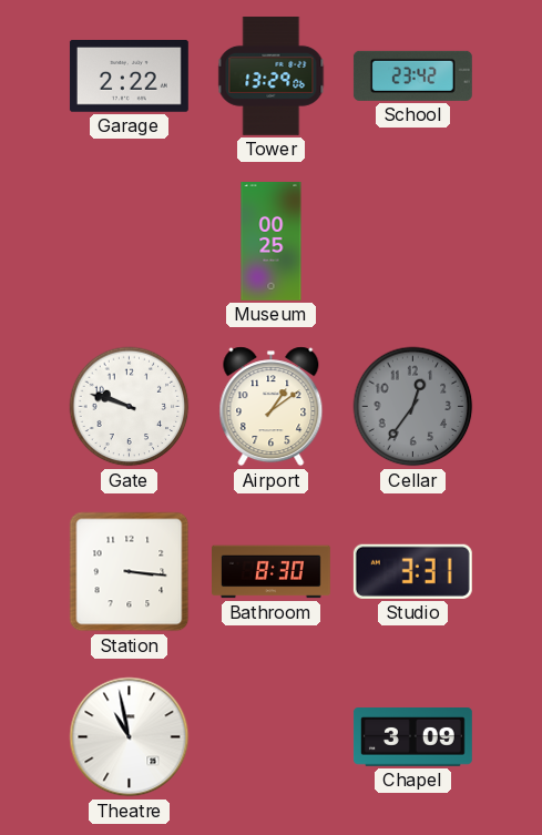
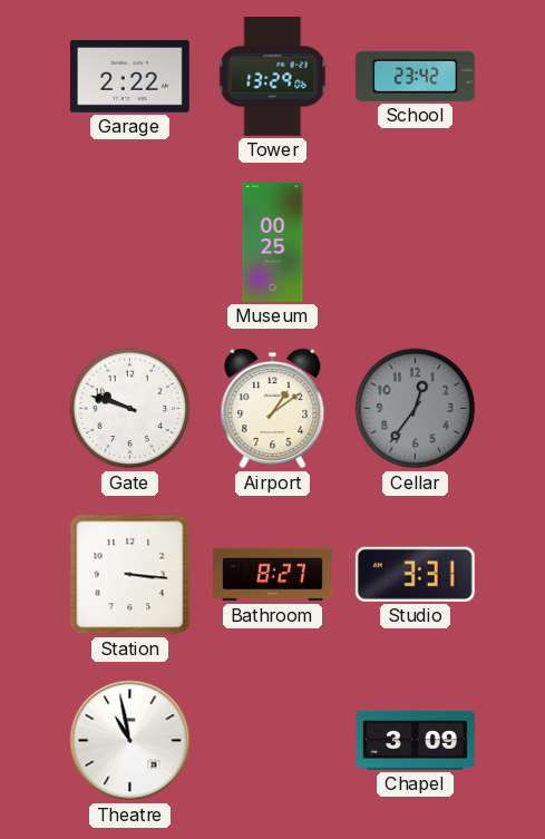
Bathroom: 8:30 -> 8:27 (273, 575)
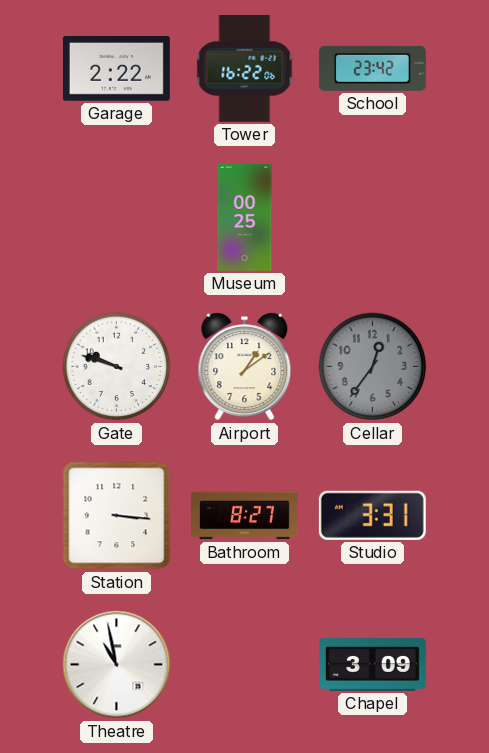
Tower: 13:29 -> 16:22 (245, 68)
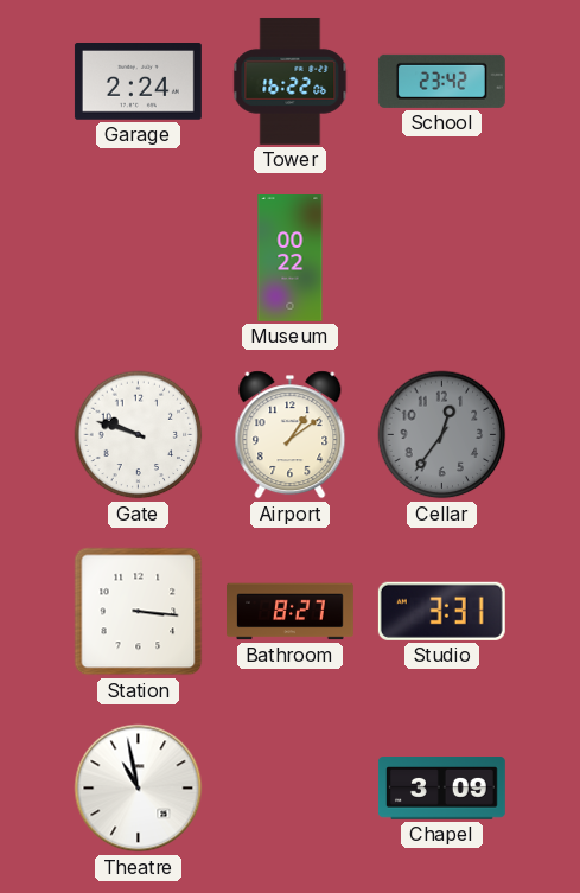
Garage: 2:22 -> 2:24 (138, 82)
Museum: 00:25 -> 00:22 (291, 259)
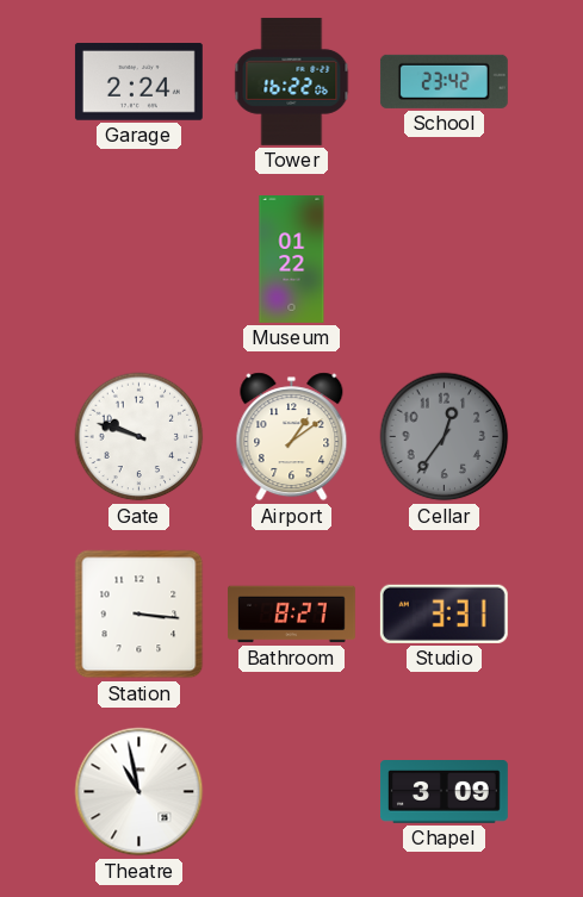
Museum: 00:22 -> 01:22 (292, 260)
